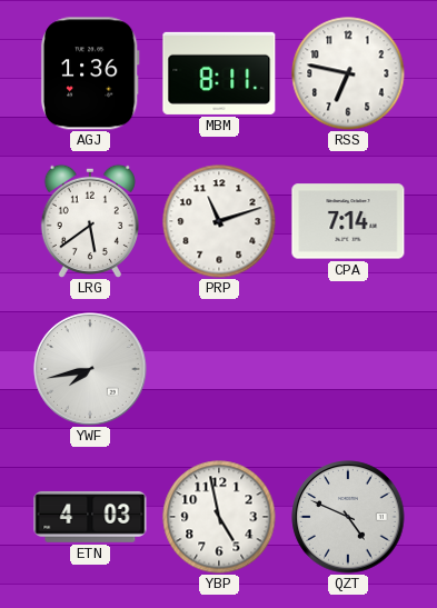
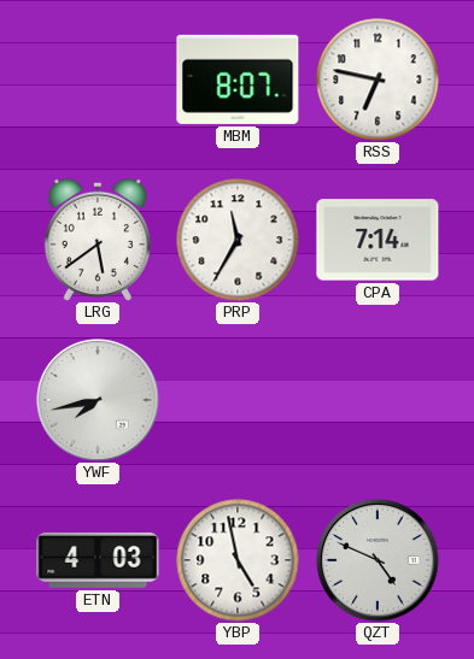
AGJ: 1:36 -> none (90, 73)
MBM: 8:11 -> 8:07 (238, 80)
PRP: 11:12 -> 11:35 (238, 240)
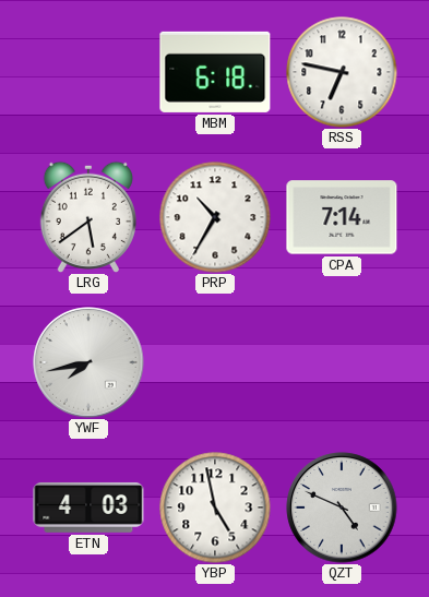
MBM: 8:07 -> 6:18 (215, 72)
PRP: 11:35 -> 10:35 (215, 217)
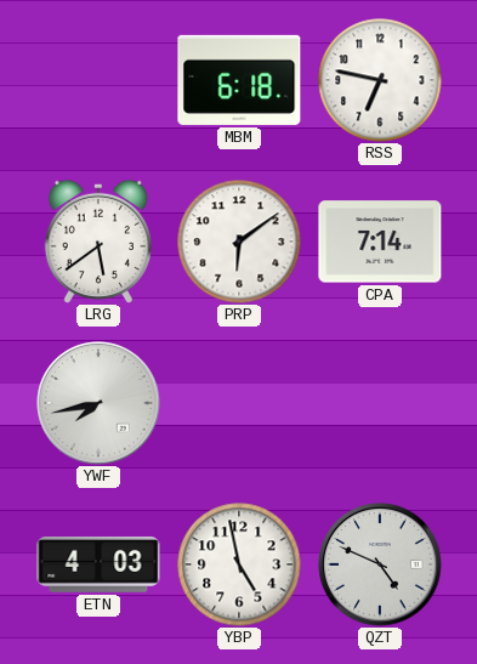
PRP: 10:35 -> 6:09 (239, 242)
